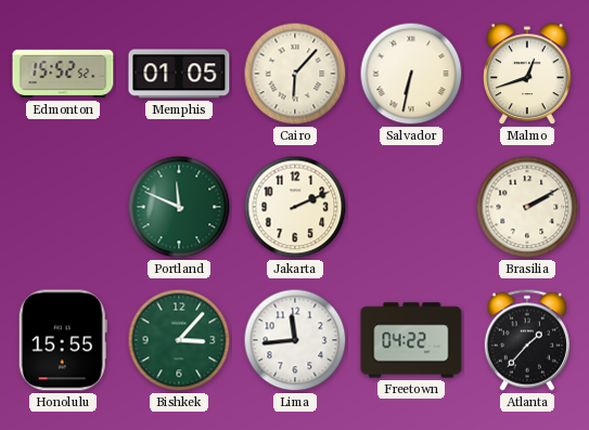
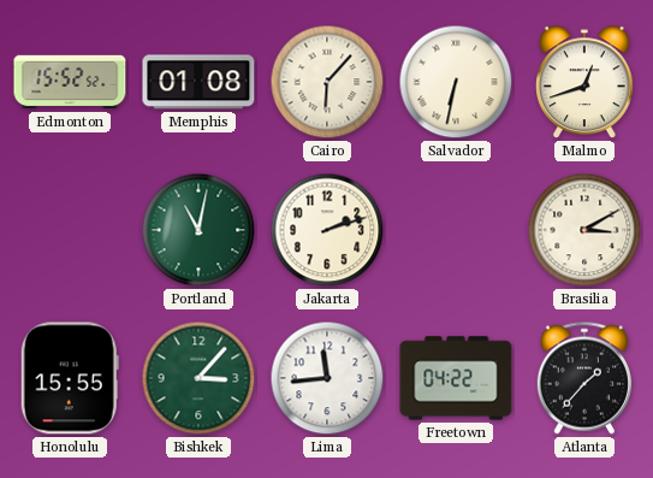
Memphis: 01:05 -> 01:08 (198, 82)
Portland: 11:49 -> 11:02 (198, 230)
Jakarta: 2:11 -> 2:12 (327, 230)
Brasilia: 2:10 -> 3:10 (584, 230)
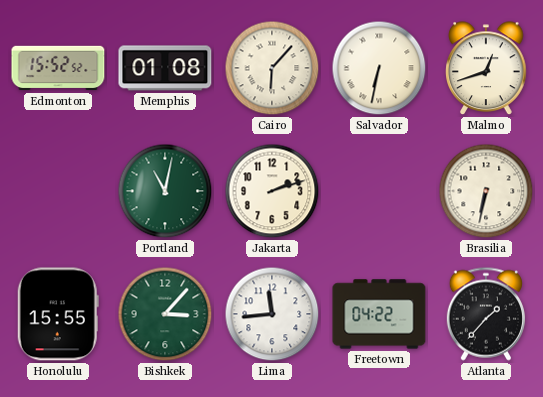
Brasilia: 3:10 -> 6:32 (486, 191)
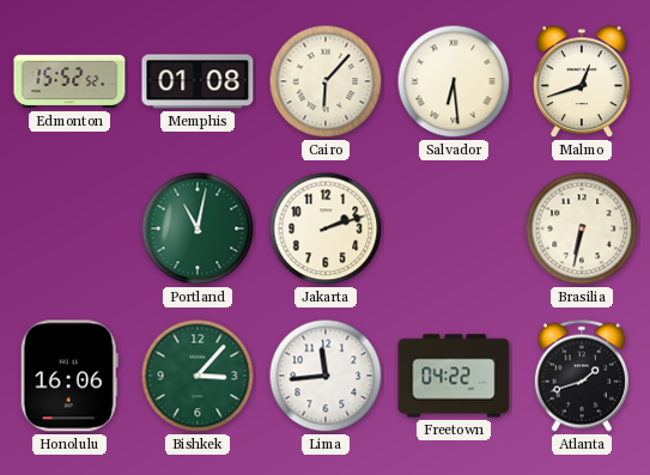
Salvador: 6:32 -> 6:29 (454, 81)
Honolulu: 15:55 -> 16:06 (69, 376)
Atlanta: 1:37 -> 1:42 (582, 376)
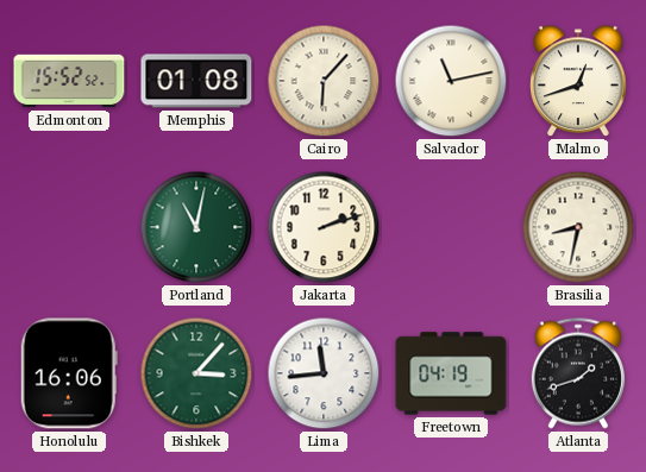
Salvador: 6:29 -> 11:13 (451, 81)
Brasilia: 6:32 -> 8:32 (578, 227)
Freetown: 04:22 -> 04:19 (451, 373)
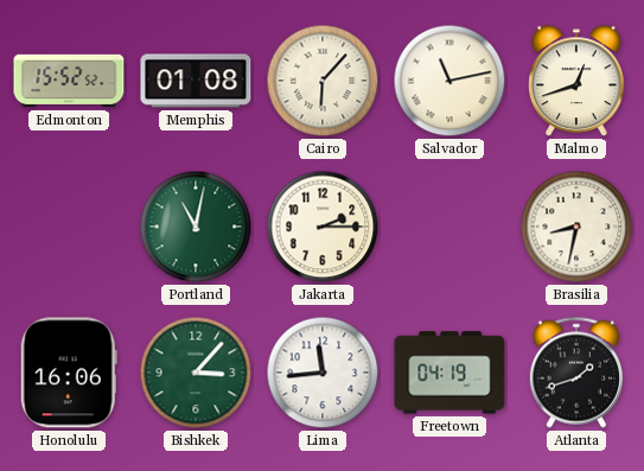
Jakarta: 2:12 -> 2:15 (323, 227)
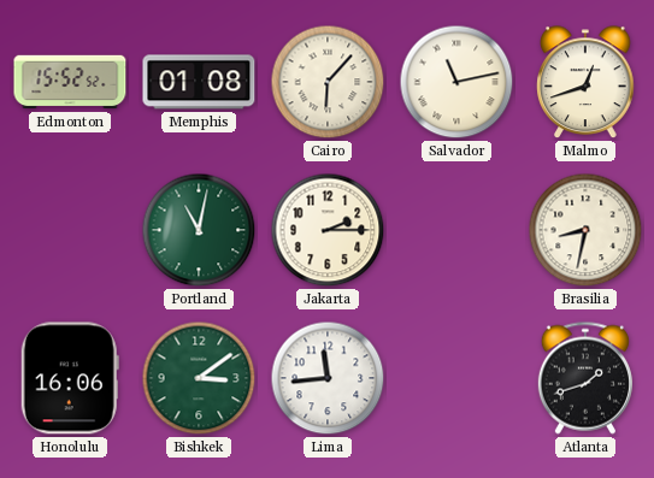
Bishkek: 3:07 -> 3:09 (199, 378)
Freetown: 04:19 -> none (449, 373)
